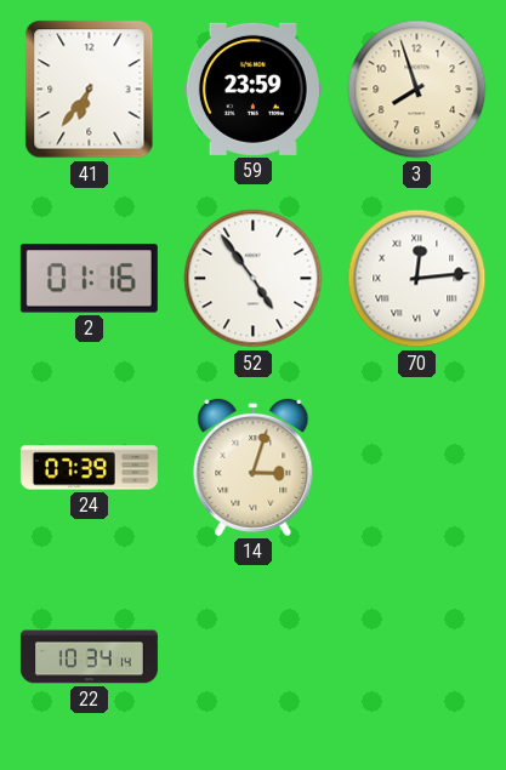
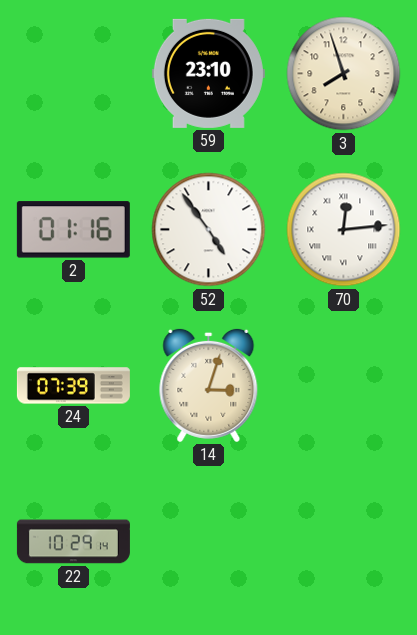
41: 6:36 -> none (90, 90)
59: 23:59 -> 23:10 (208, 73)
22: 10:34 -> 10:29 (73, 542)
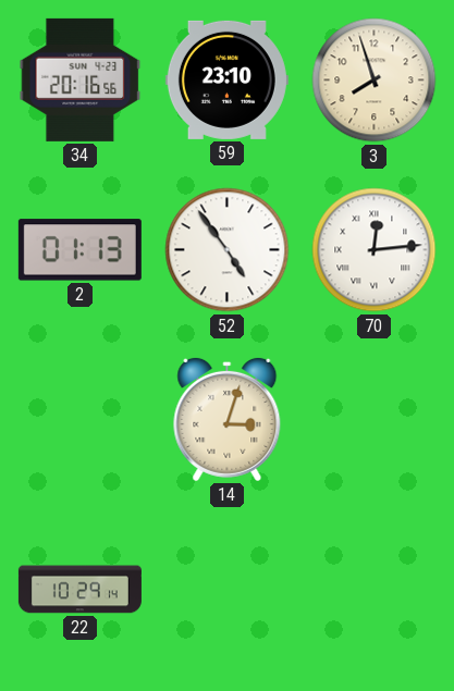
34: none -> 20:16 (81, 79)
2: 01:16 -> 01:13 (79, 250)
24: 07:39 -> none (73, 386)
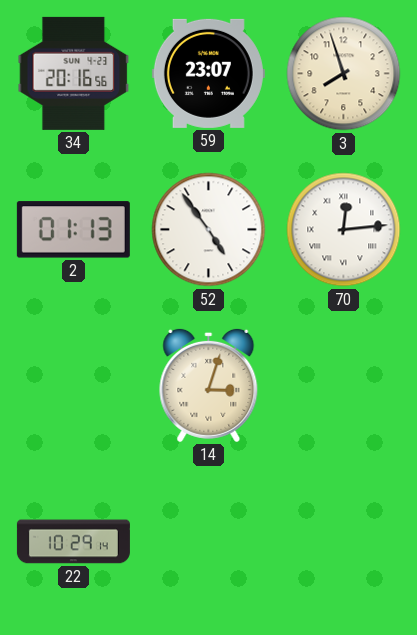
59: 23:10 -> 23:07 (208, 73)
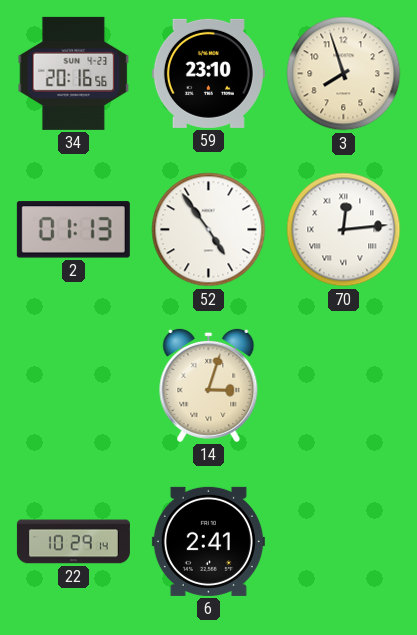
59: 23:07 -> 23:10 (208, 73)
6: none -> 2:41 (208, 541)
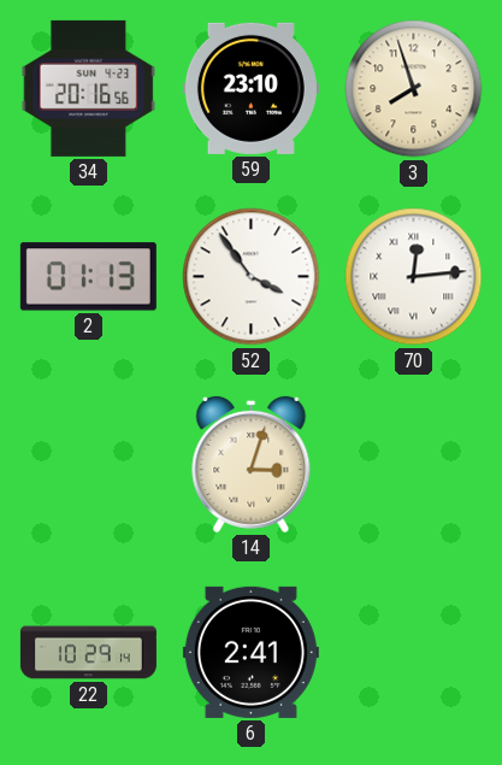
52: 4:54 -> 3:54 (252, 277)
